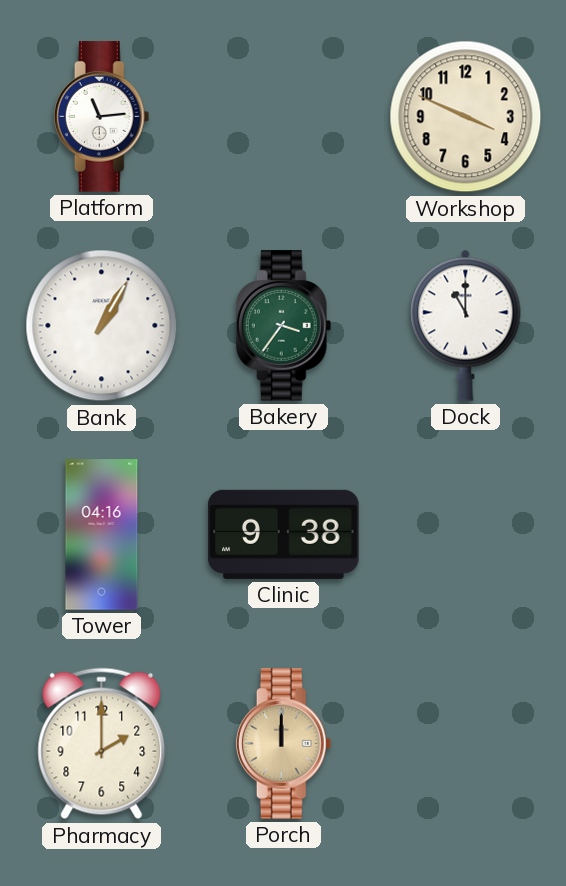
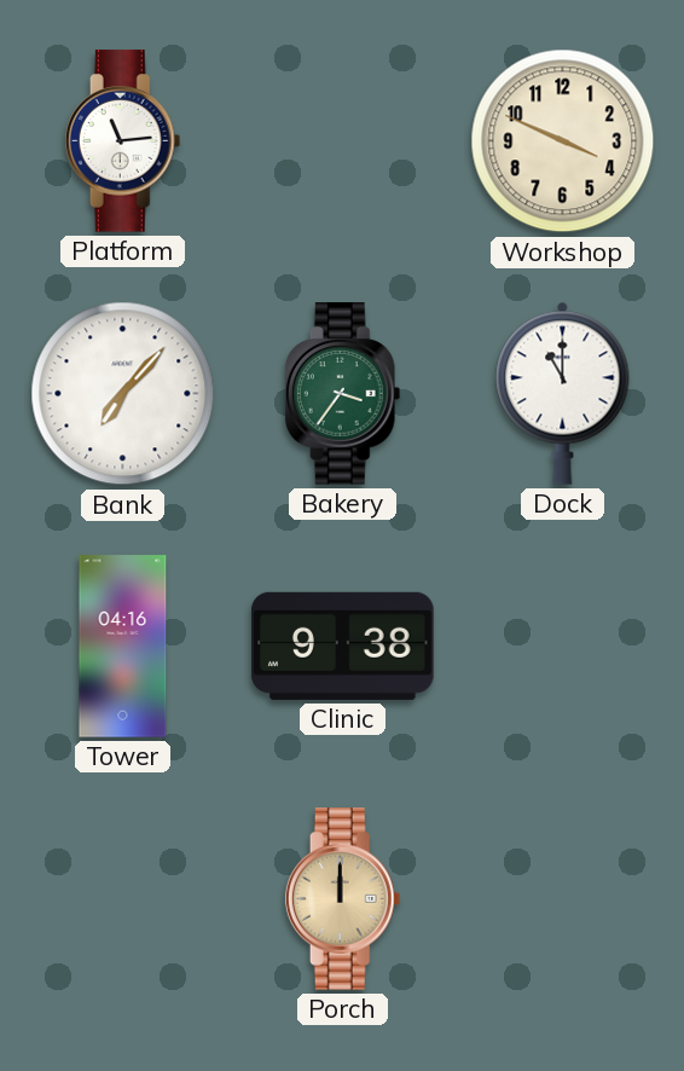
Bank: 1:05 -> 7:07 (123, 394)
Pharmacy: 2:00 -> none (102, 744)
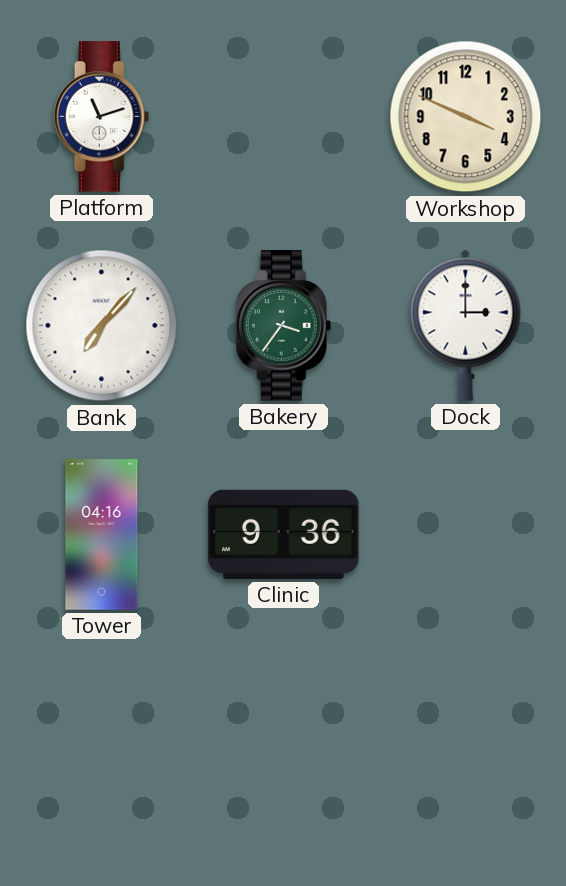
Platform: 11:14 -> 11:12 (102, 117)
Dock: 11:00 -> 3:00 (466, 325)
Clinic: 9:38 -> 9:36 (284, 534)
Porch: 12:00 -> none (343, 899)
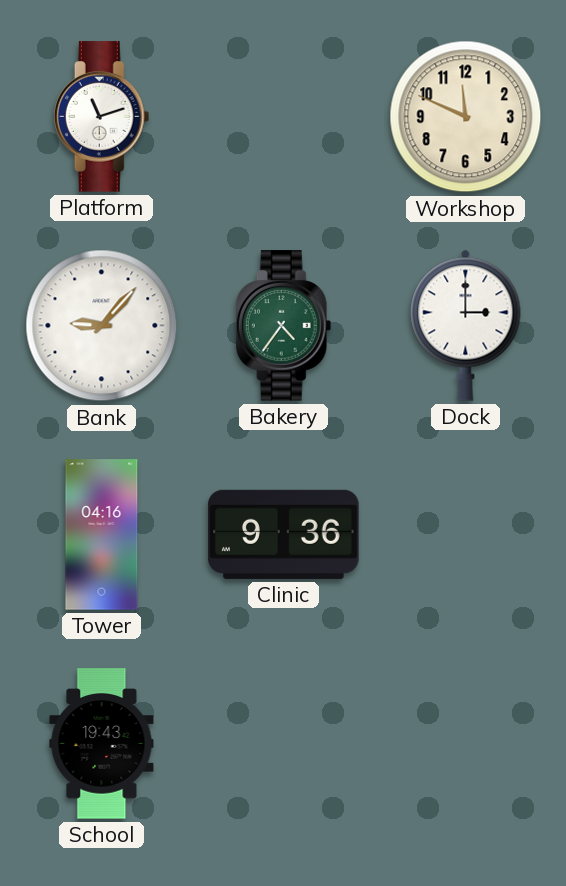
Workshop: 3:49 -> 11:49 (466, 117)
Bank: 7:07 -> 9:07 (102, 326)
Bakery: 3:36 -> 4:36 (284, 326)
School: none -> 19:43 (102, 744)
